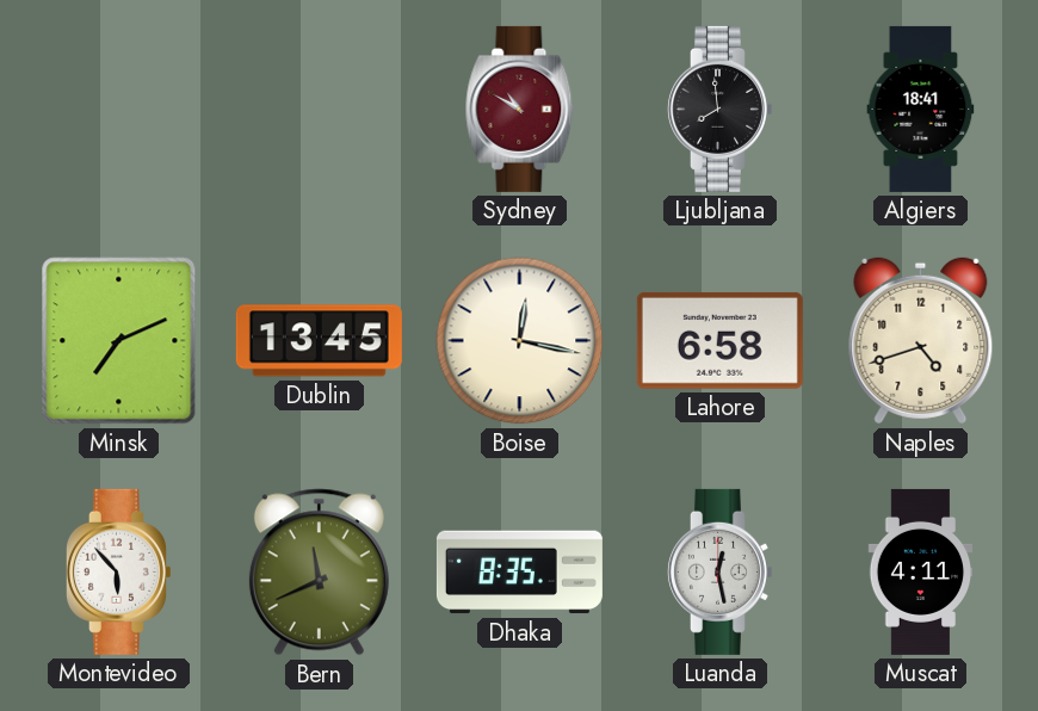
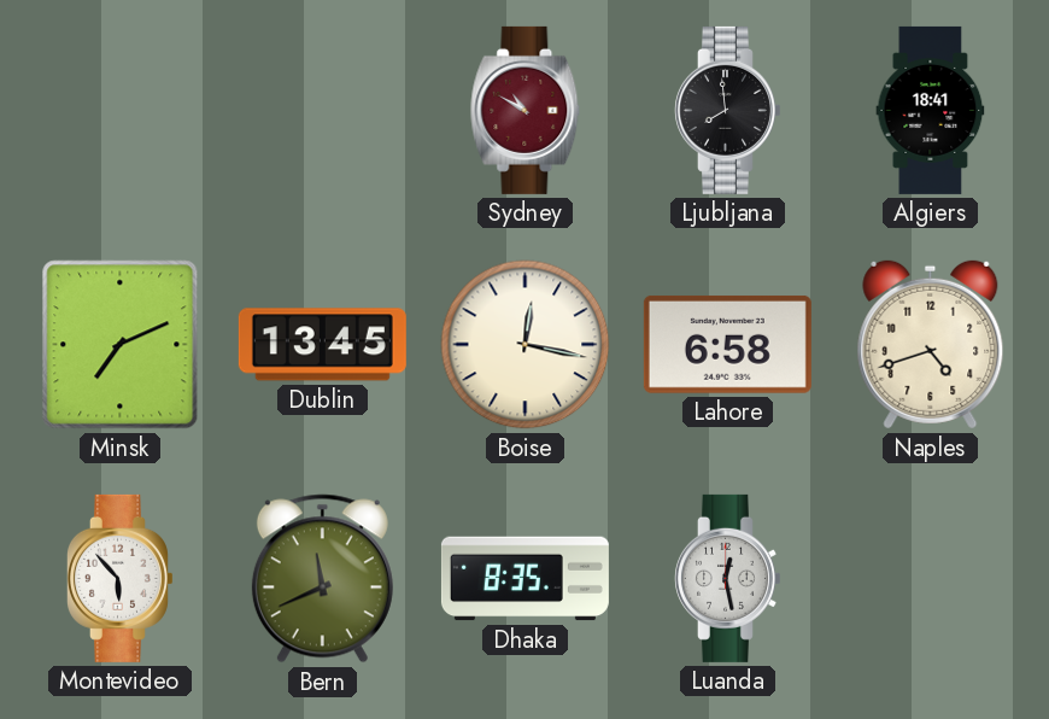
Muscat: 4:11 -> none (921, 571)
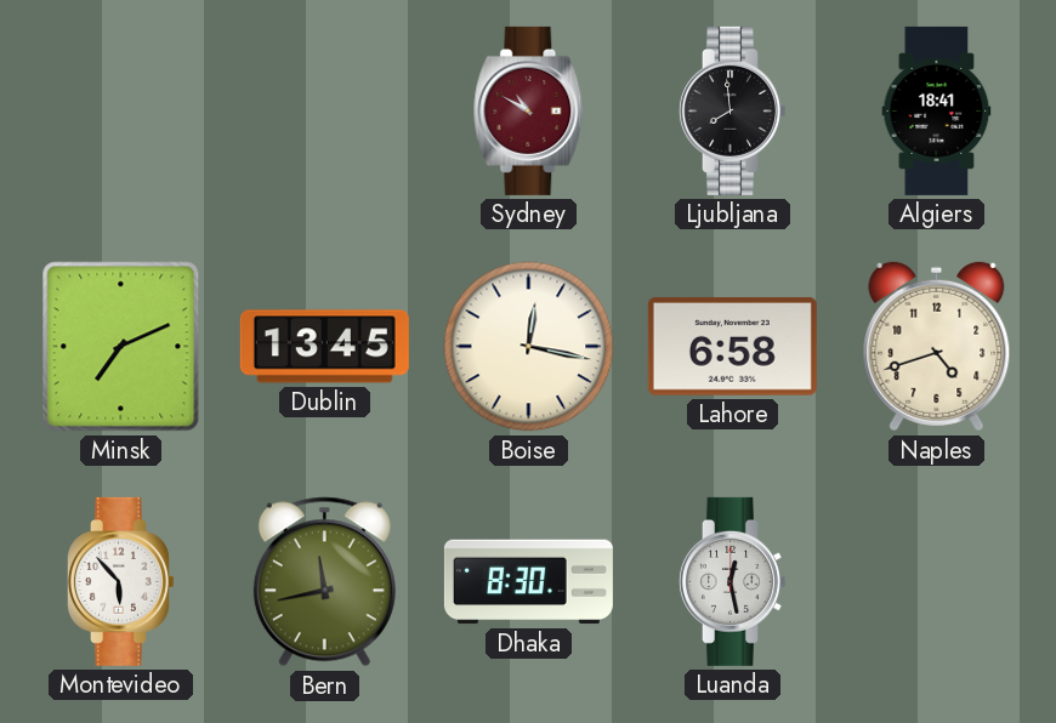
Bern: 11:41 -> 11:43 (324, 582)
Dhaka: 8:35 -> 8:30 (528, 582)
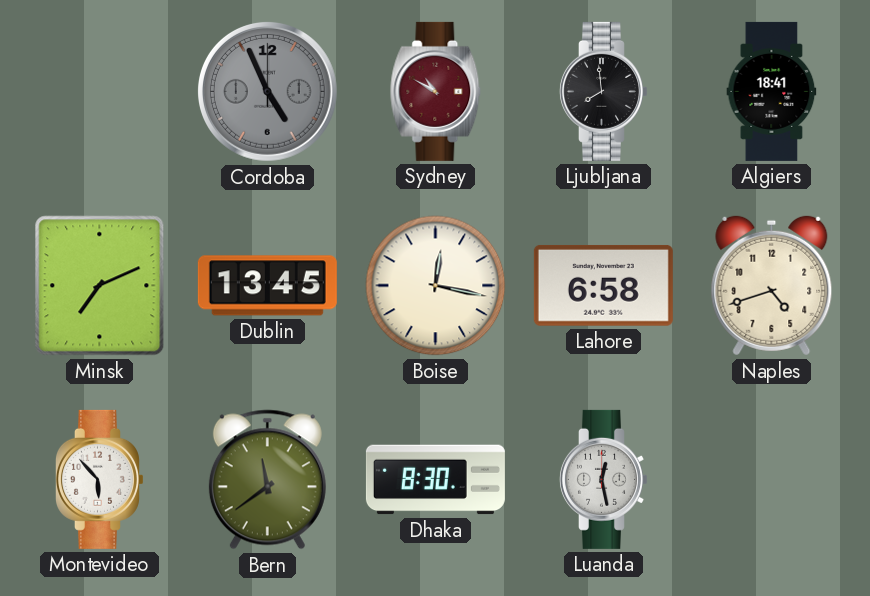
Cordoba: none -> 4:56 (267, 91)
Bern: 11:43 -> 11:39 (267, 480)
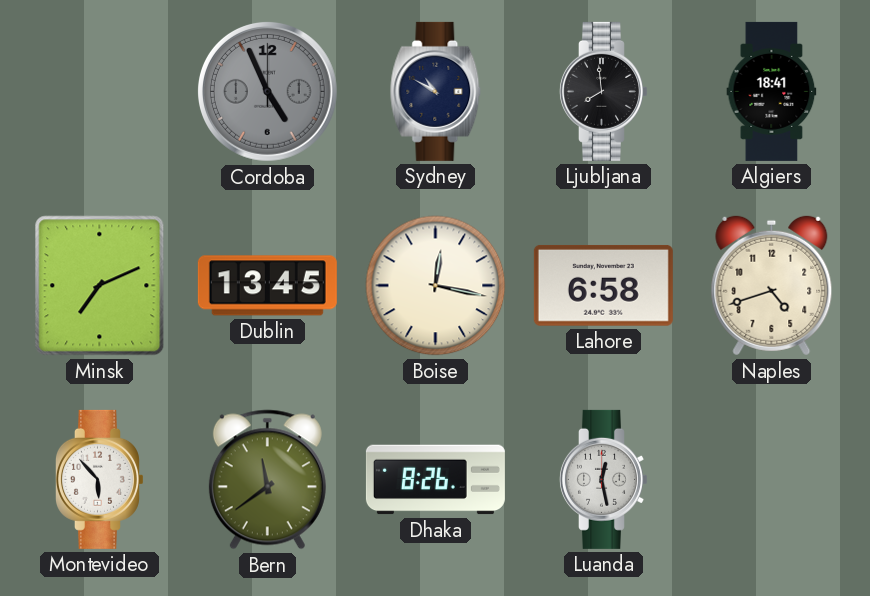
Sydney dial: burgundy -> navy (436, 91)
Dhaka: 8:30 -> 8:26 (435, 480)
